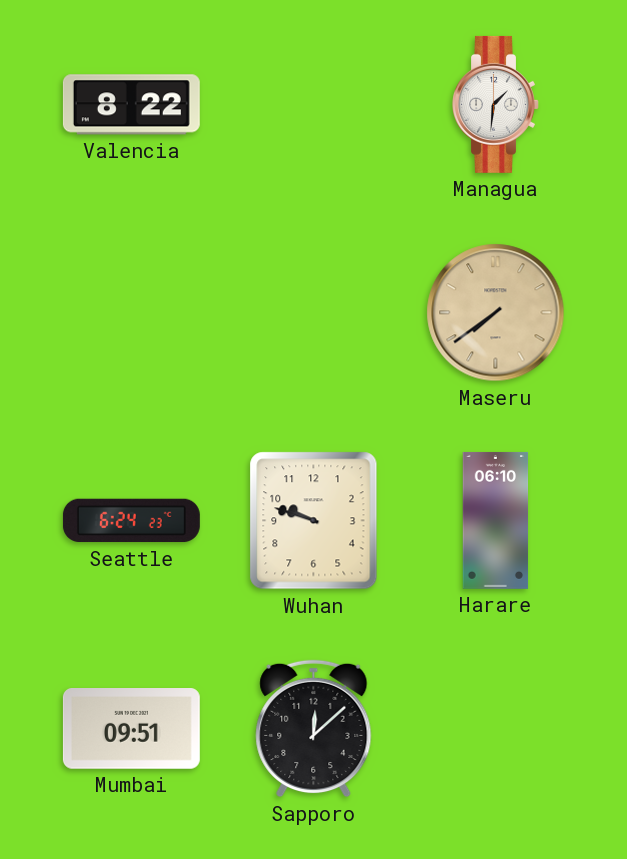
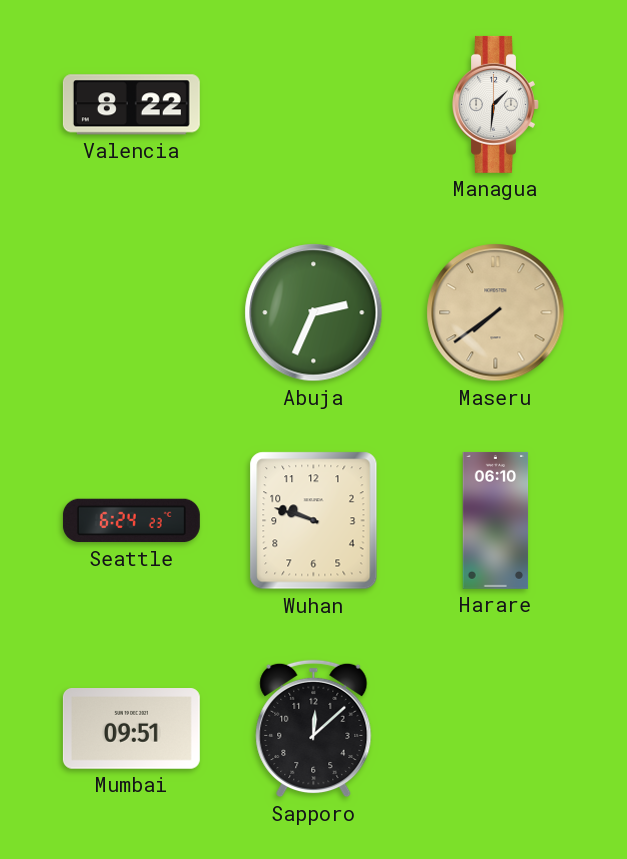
Abuja: none -> 2:34 (314, 313)
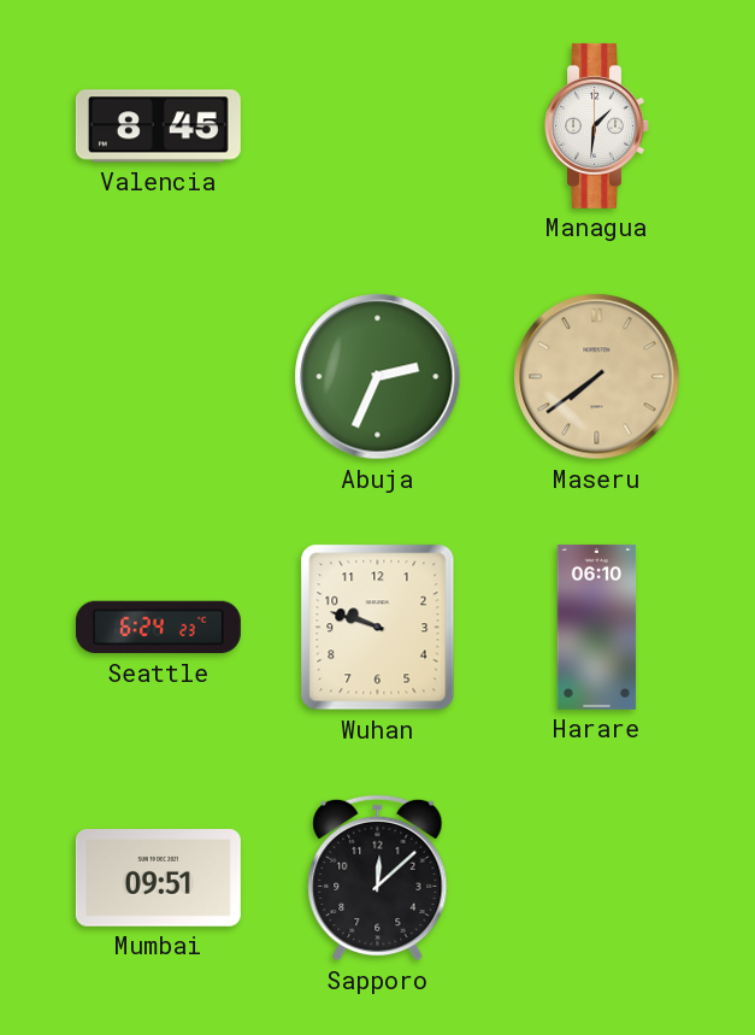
Valencia: 8:22 -> 8:45 (158, 127)
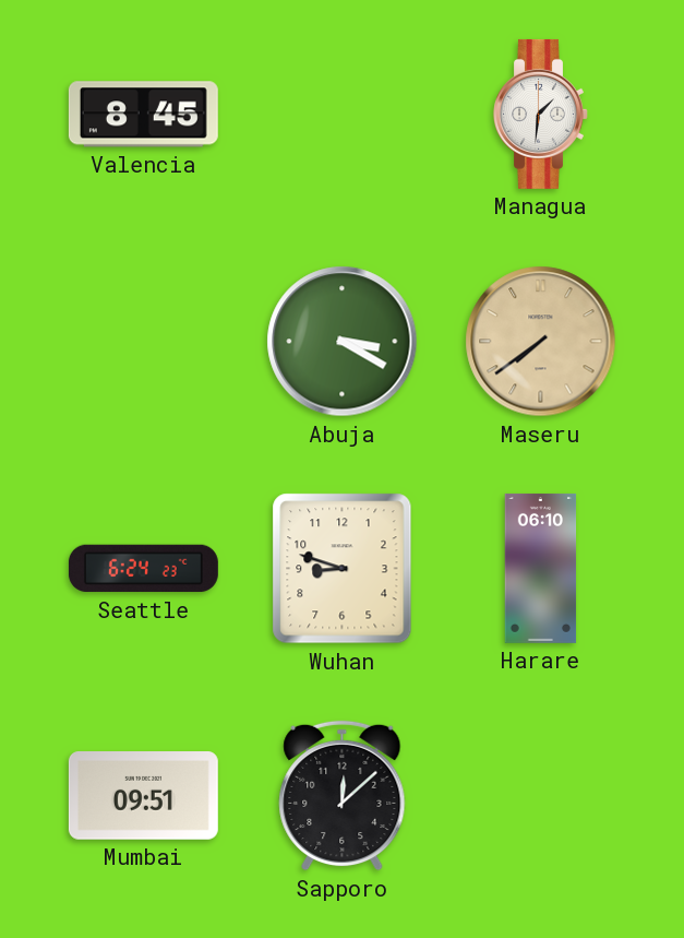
Abuja: 2:34 -> 3:20 (343, 342)
Wuhan: 9:48 -> 8:48 (343, 569)
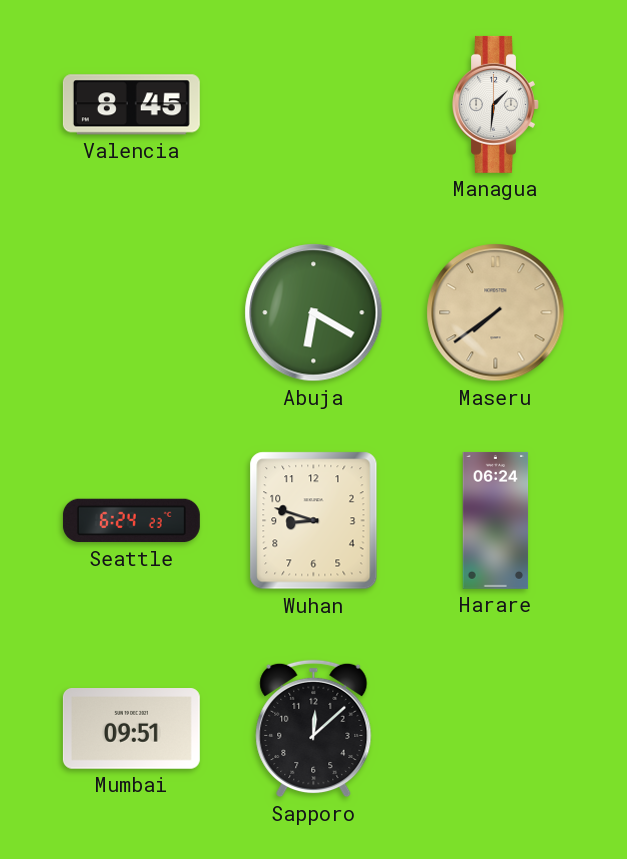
Abuja: 3:20 -> 6:20 (314, 313)
Harare: 06:10 -> 06:24 (496, 520)
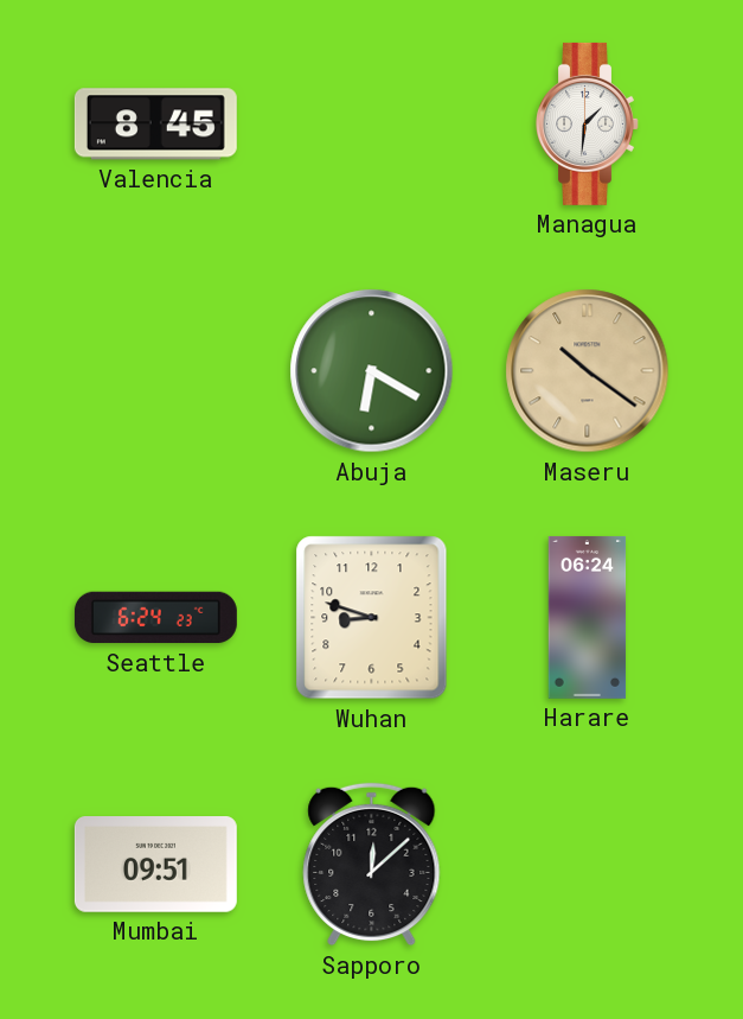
Maseru: 7:39 -> 10:21 (588, 371)
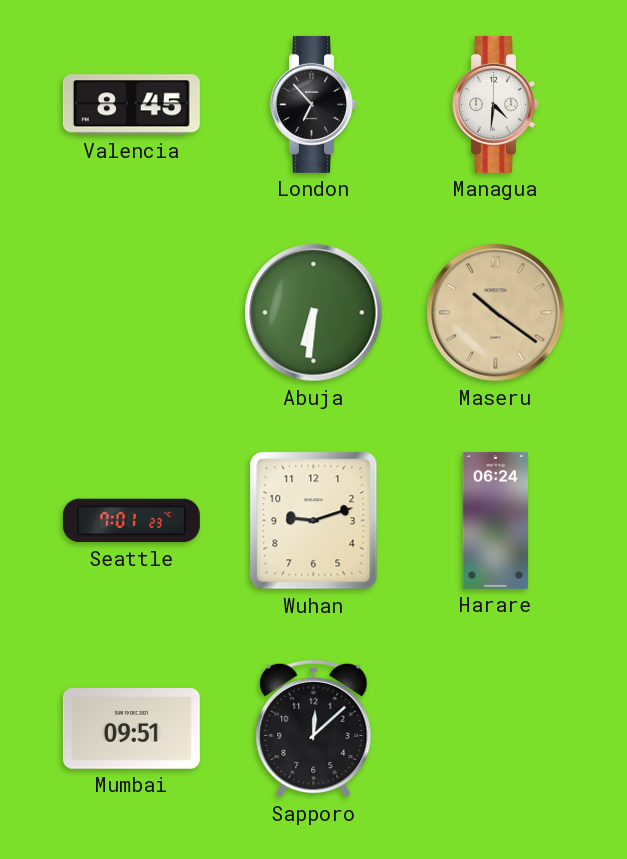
London: none -> 6:53 (314, 104)
Managua: 1:31 -> 4:31 (496, 104)
Abuja: 6:20 -> 6:31 (314, 313)
Seattle: 6:24 -> 7:01 (131, 521)
Wuhan: 8:48 -> 9:12 (314, 521)
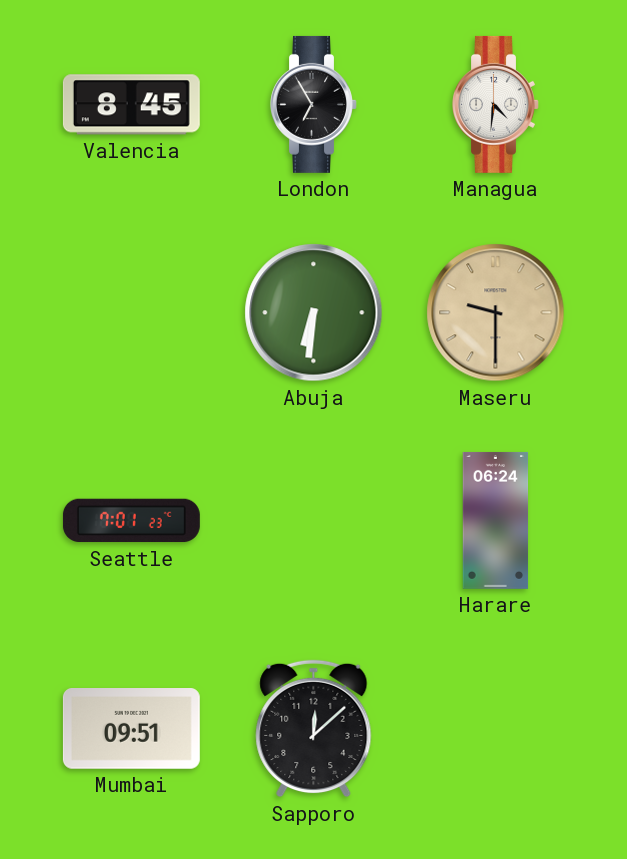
London: 6:53 -> 6:55 (314, 104)
Maseru: 10:21 -> 9:30 (496, 313)
Wuhan: 9:12 -> none (314, 521)
